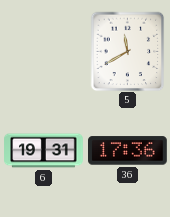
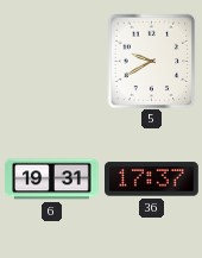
5: 11:40 -> 9:40 (152, 61)
36: 17:36 -> 17:37 (152, 180)
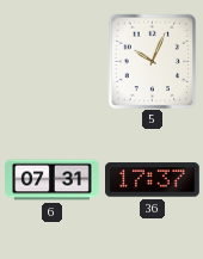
5: 9:40 -> 10:04 (153, 61)
6: 19:31 -> 07:31 (53, 180)
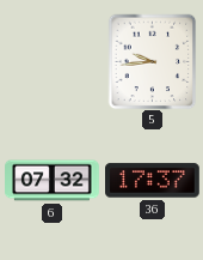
5: 10:04 -> 9:44 (153, 61)
6: 07:31 -> 07:32 (53, 181)
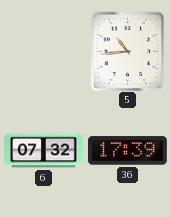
5: 9:44 -> 10:44 (128, 51)
36: 17:37 -> 17:39 (128, 151)
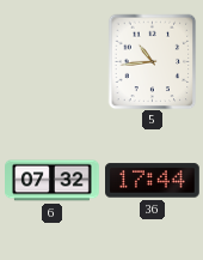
36: 17:39 -> 17:44 (153, 181)
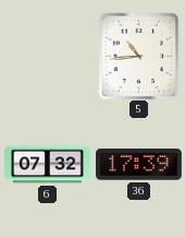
36: 17:44 -> 17:39 (139, 165)
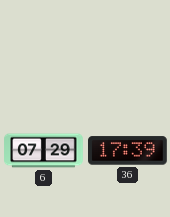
5: 10:44 -> none (139, 56)
6: 07:32 -> 07:29 (44, 151)
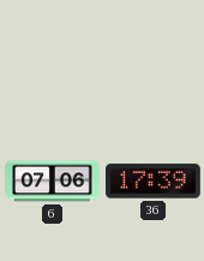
6: 07:29 -> 07:06 (53, 182)
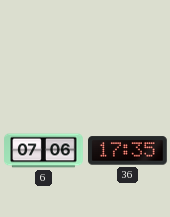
36: 17:39 -> 17:35 (128, 151)
